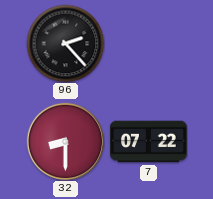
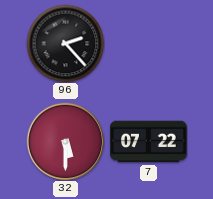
32: 8:30 -> 5:30 (65, 141)
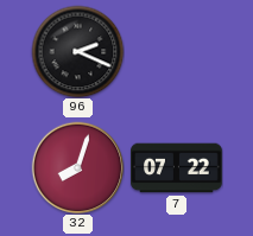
96: 2:23 -> 2:19 (77, 51)
32: 5:30 -> 8:03 (77, 167)
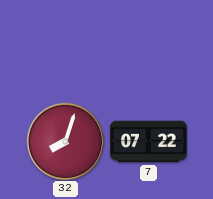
96: 2:19 -> none (77, 51)
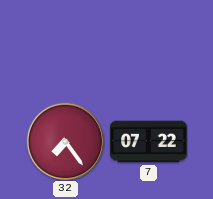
32: 8:03 -> 7:24 (65, 141)
